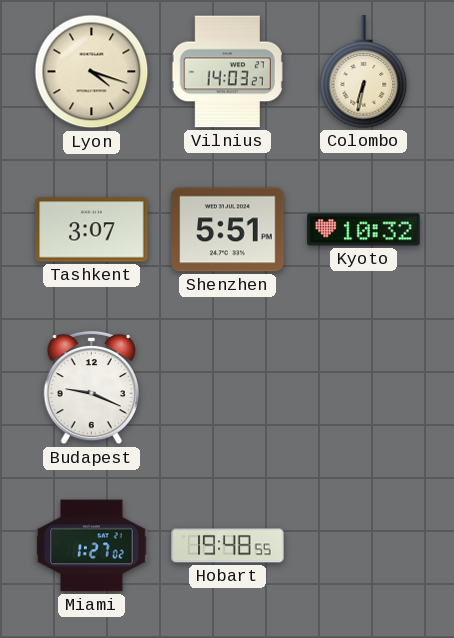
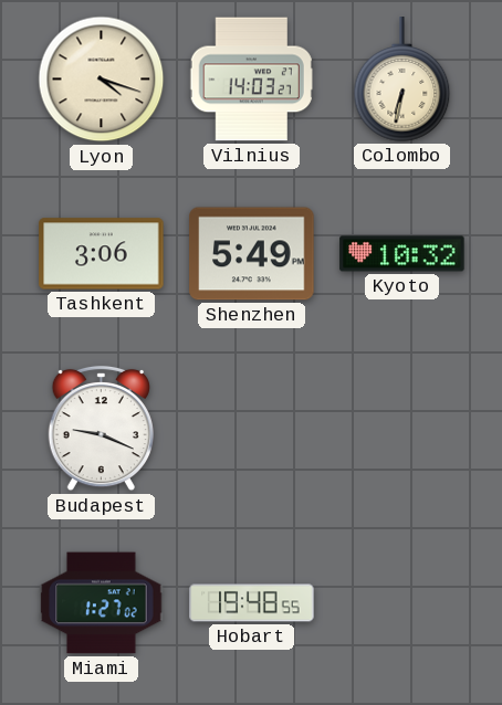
Tashkent: 3:07 -> 3:06 (102, 254)
Shenzhen: 5:51 -> 5:49 (252, 254)
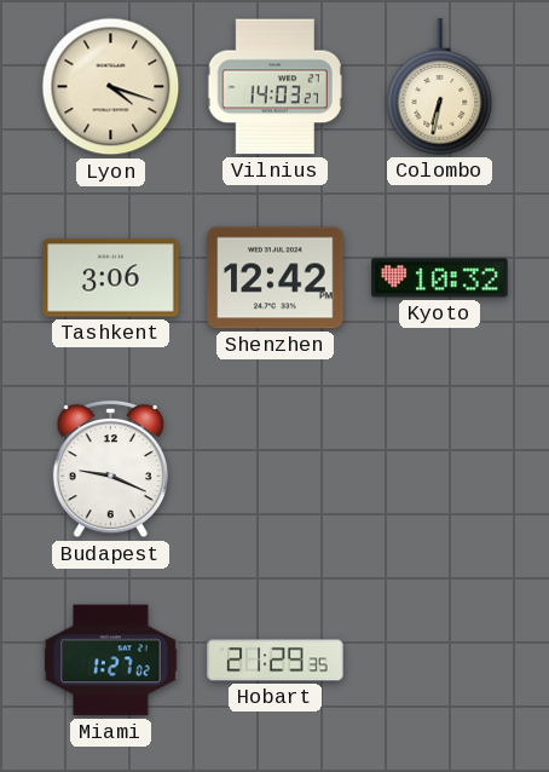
Shenzhen: 5:49 -> 12:42 (276, 278)
Hobart: 19:48 -> 21:29 (276, 661)
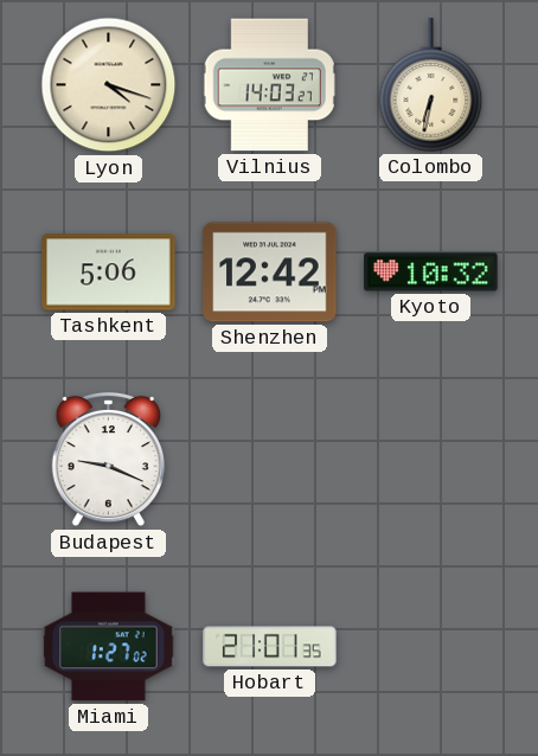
Tashkent: 3:06 -> 5:06 (109, 273)
Hobart: 21:29 -> 21:01 (270, 647)
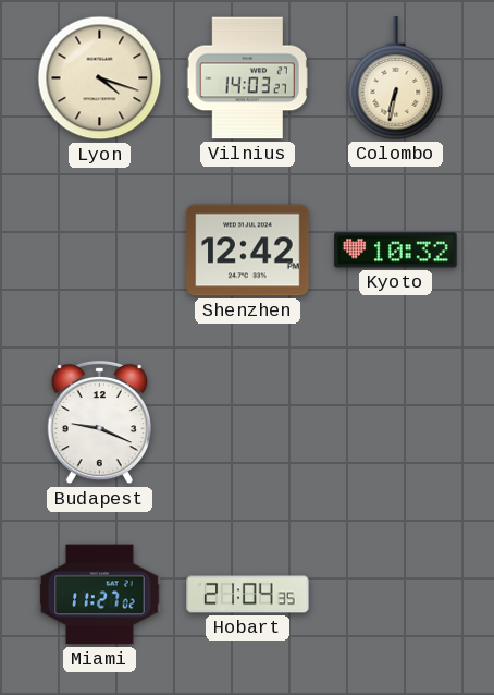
Tashkent: 5:06 -> none (109, 273)
Miami: 1:27 -> 11:27 (100, 595)
Hobart: 21:01 -> 21:04 (248, 595)
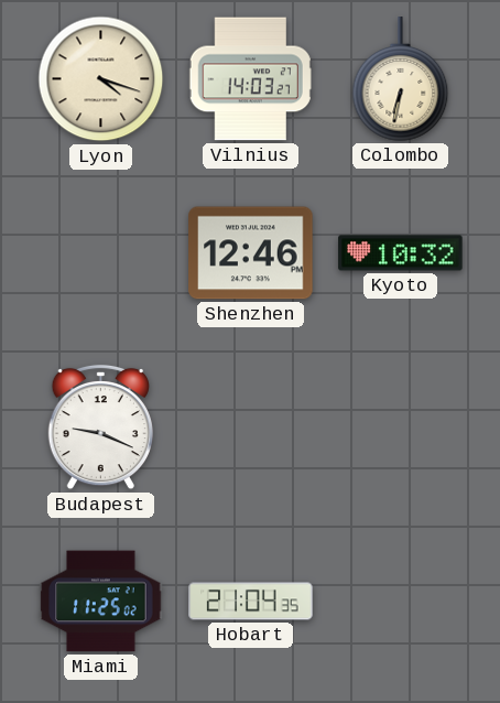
Shenzhen: 12:42 -> 12:46 (251, 253)
Miami: 11:27 -> 11:25 (101, 602)
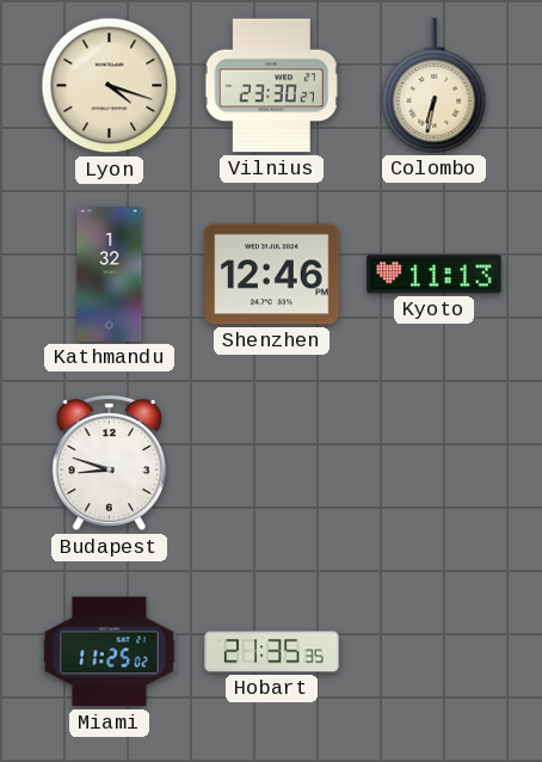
Vilnius: 14:03 -> 23:30 (271, 86)
Kathmandu: none -> 1:32 (110, 275)
Kyoto: 10:32 -> 11:13 (435, 275)
Budapest: 9:19 -> 8:48 (109, 463)
Hobart: 21:04 -> 21:35 (272, 652)
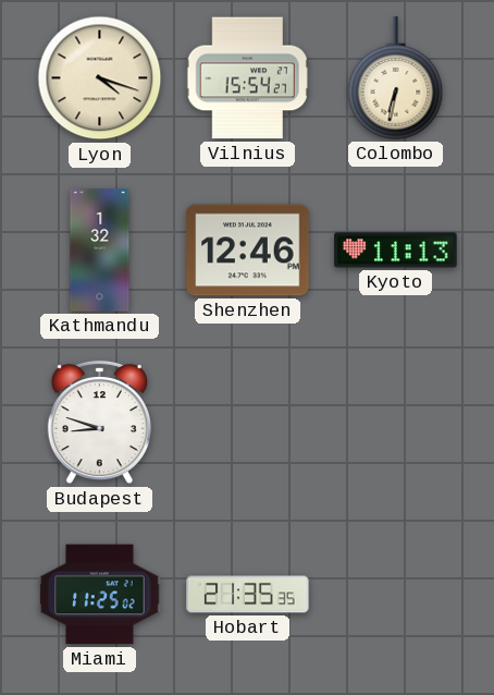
Vilnius: 23:30 -> 15:54 (247, 78)
